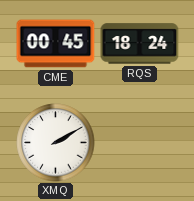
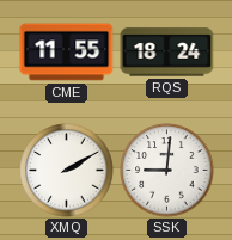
CME: 00:45 -> 11:55 (67, 53)
SSK: none -> 9:01 (167, 171)
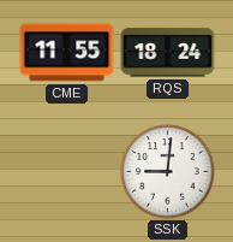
XMQ: 2:10 -> none (67, 171)
